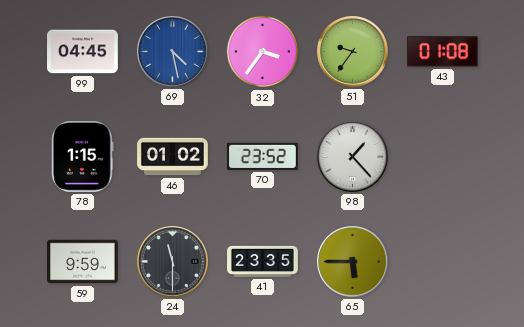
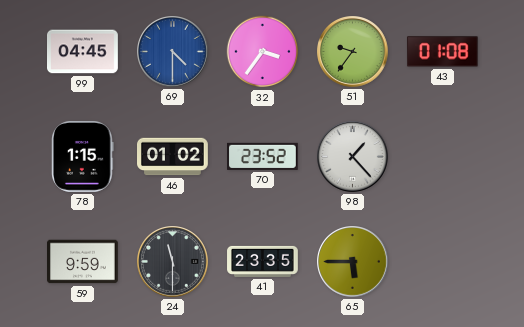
69: 4:28 -> 4:30 (173, 52)
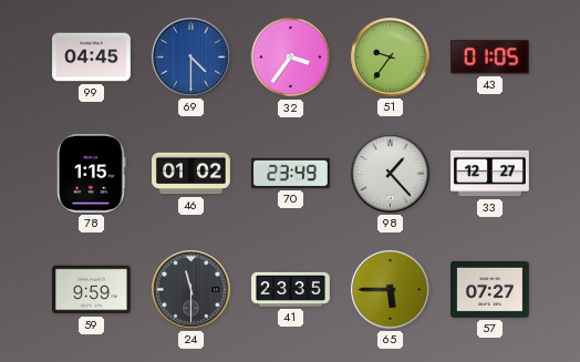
43: 01:08 -> 01:05 (489, 58)
70: 23:52 -> 23:49 (291, 173)
33: none -> 12:27 (490, 174)
57: none -> 07:27 (490, 289)
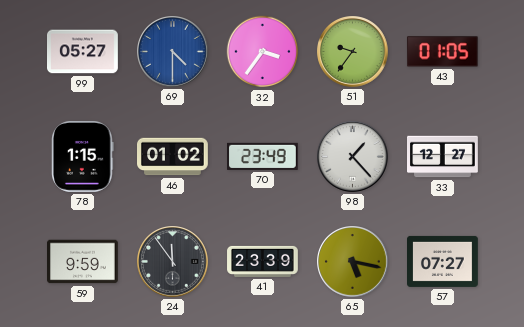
99: 04:45 -> 05:27 (83, 52)
24: 11:30 -> 11:54 (173, 262)
41: 23:35 -> 23:39 (263, 261)
65: 5:45 -> 5:17 (353, 262)
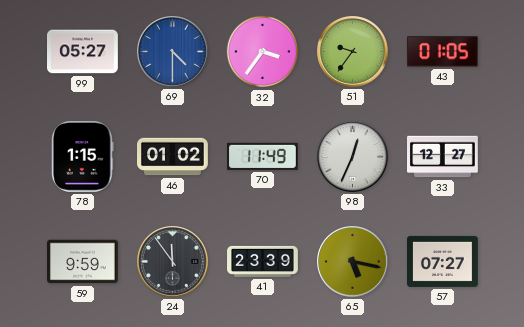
70: 23:49 -> 11:49 (263, 156)
98: 1:23 -> 12:34 (353, 157)
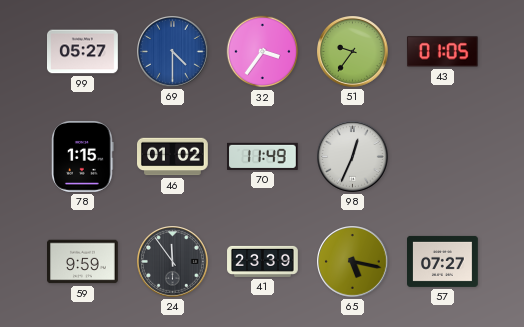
33: 12:27 -> none (443, 157)
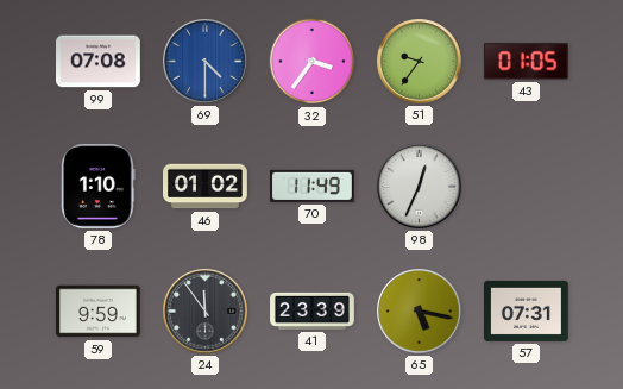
99: 05:27 -> 07:08 (99, 62)
78: 1:15 -> 1:10 (99, 186)
57: 07:27 -> 07:31 (527, 310)
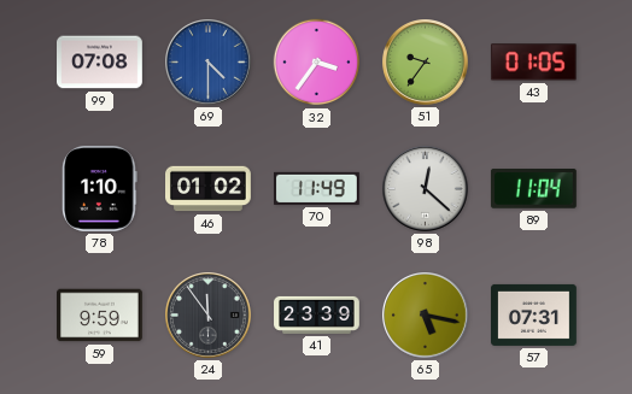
98: 12:34 -> 12:22 (426, 189)
89: none -> 11:04 (533, 189)
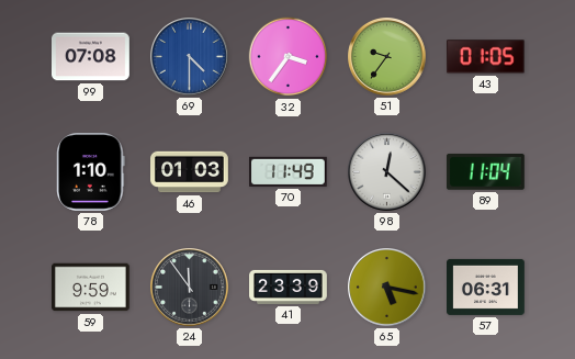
46: 01:02 -> 01:03 (190, 172)
57: 07:31 -> 06:31 (486, 287)
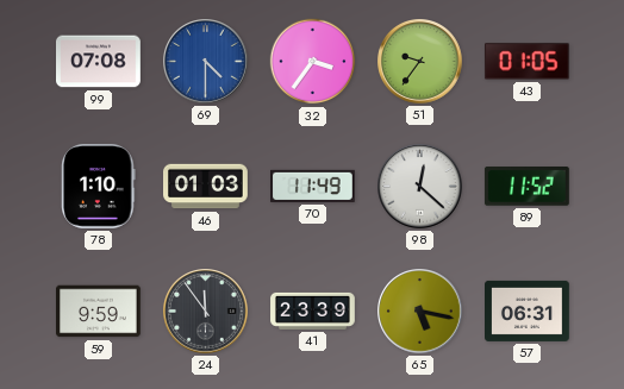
89: 11:04 -> 11:52 (526, 187)
